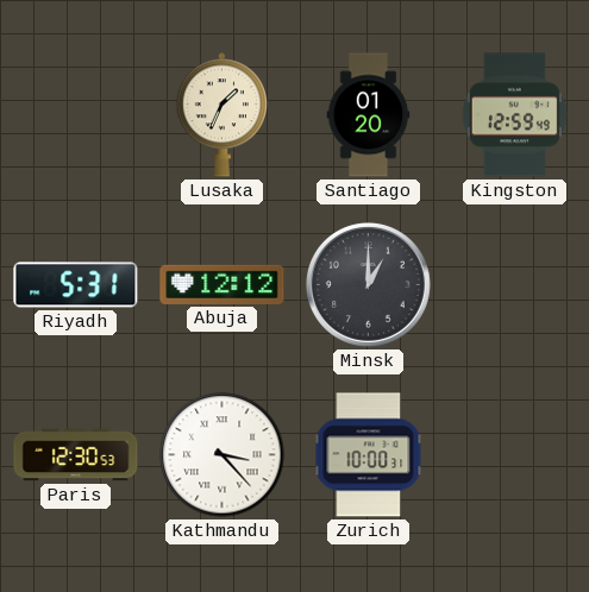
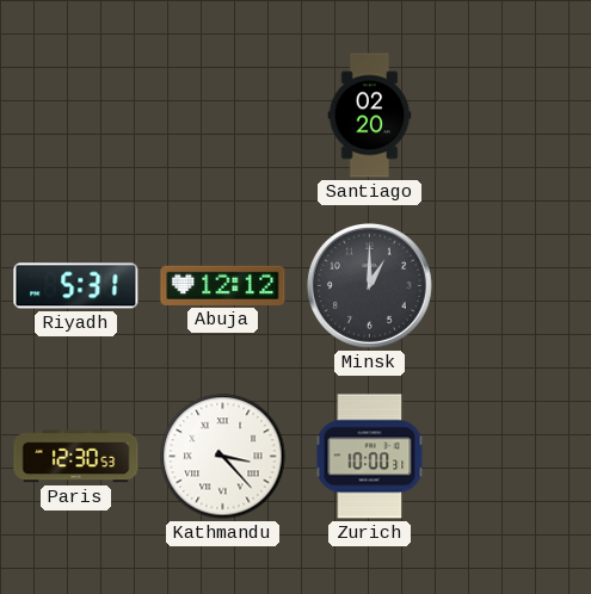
Lusaka: 1:34 -> none (221, 115)
Santiago: 01:20 -> 02:20 (370, 116)
Kingston: 12:59 -> none (514, 115)
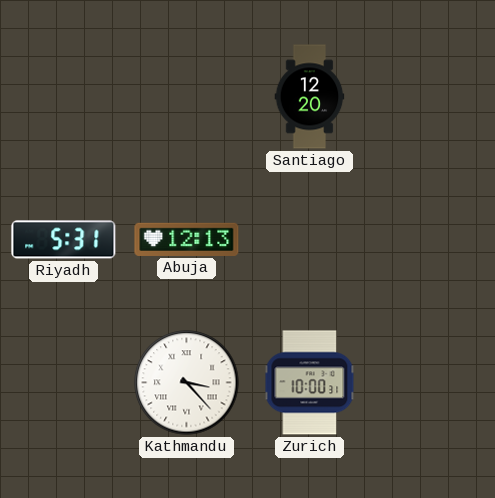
Santiago: 02:20 -> 12:20 (310, 97)
Abuja: 12:12 -> 12:13 (187, 239)
Minsk: 1:00 -> none (369, 285)
Paris: 12:30 -> none (76, 457)
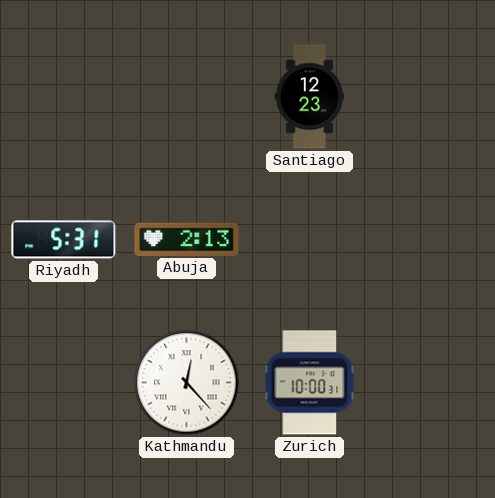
Santiago: 12:20 -> 12:23 (310, 97)
Abuja: 12:13 -> 2:13 (187, 239)
Kathmandu: 3:23 -> 12:23 (187, 383)
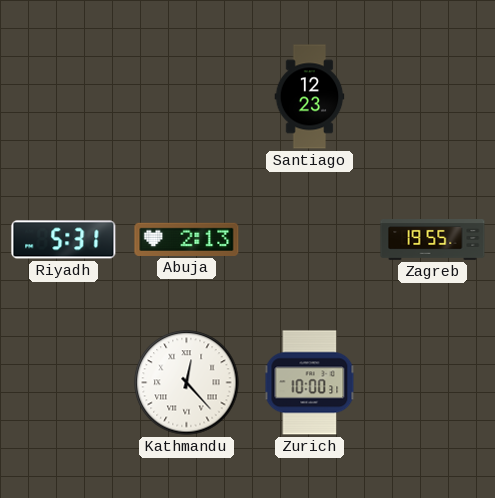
Zagreb: none -> 19:55 (433, 240)
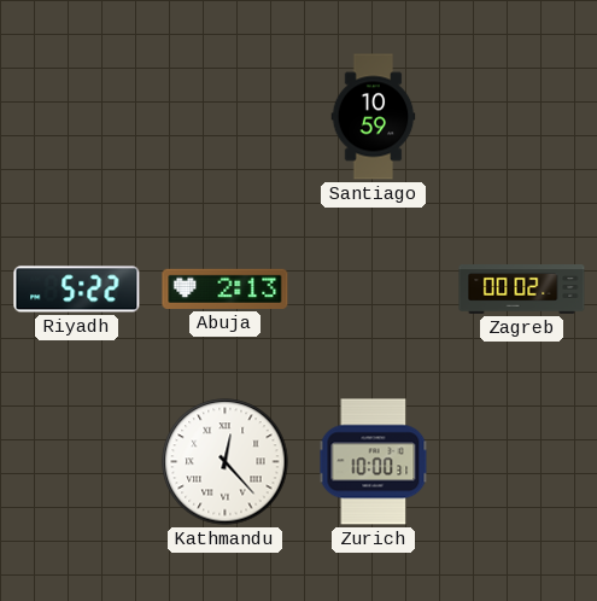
Santiago: 12:23 -> 10:59 (374, 117)
Riyadh: 5:31 -> 5:22 (77, 290)
Zagreb: 19:55 -> 00:02 (522, 290)
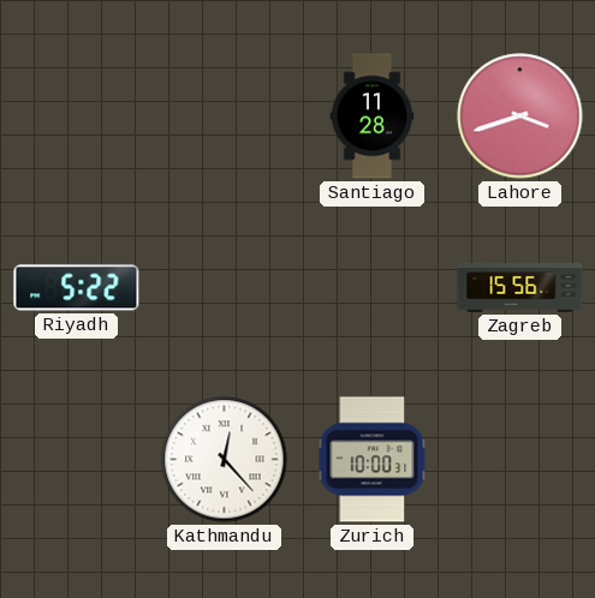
Santiago: 10:59 -> 11:28 (373, 116)
Lahore: none -> 3:42 (520, 116)
Abuja: 2:13 -> none (226, 288)
Zagreb: 00:02 -> 15:56 (520, 288)
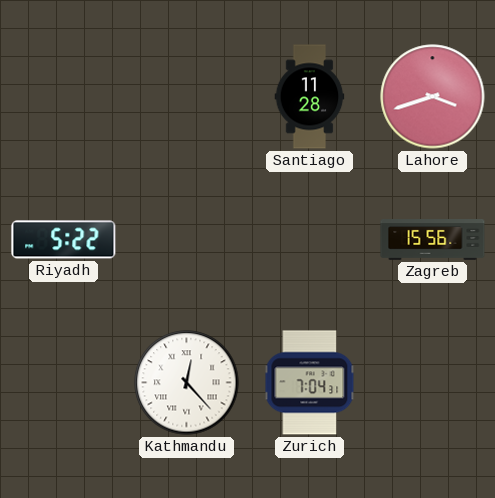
Zurich: 10:00 -> 7:04 (310, 383)
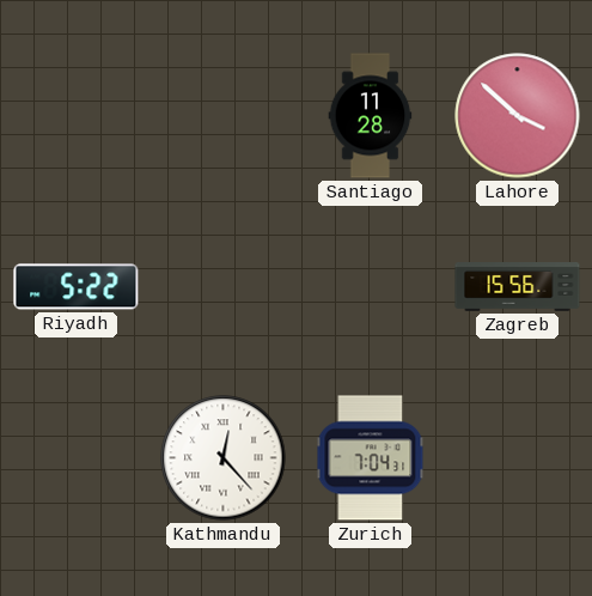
Lahore: 3:42 -> 3:52 (518, 116)
